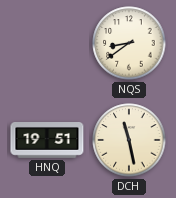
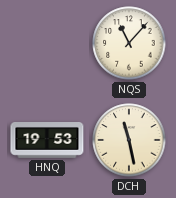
NQS: 8:39 -> 11:07 (129, 43)
HNQ: 19:51 -> 19:53 (47, 141)
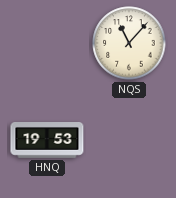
DCH: 11:28 -> none (129, 140)
